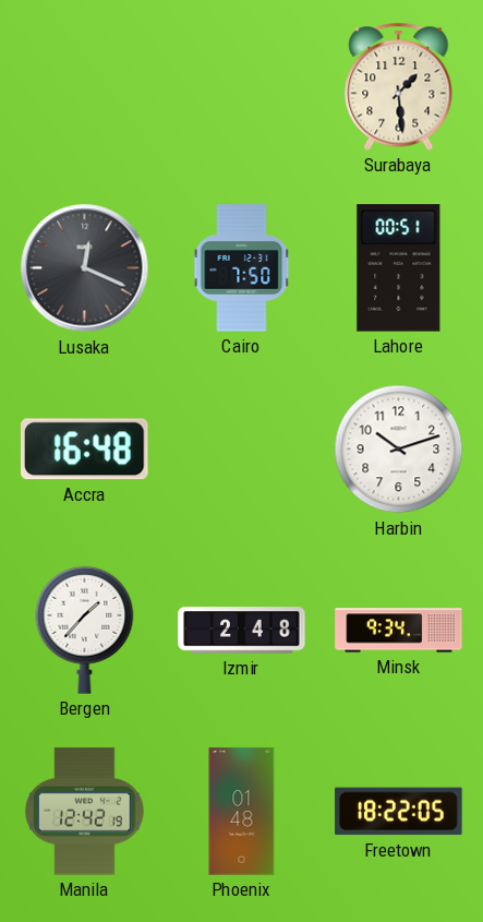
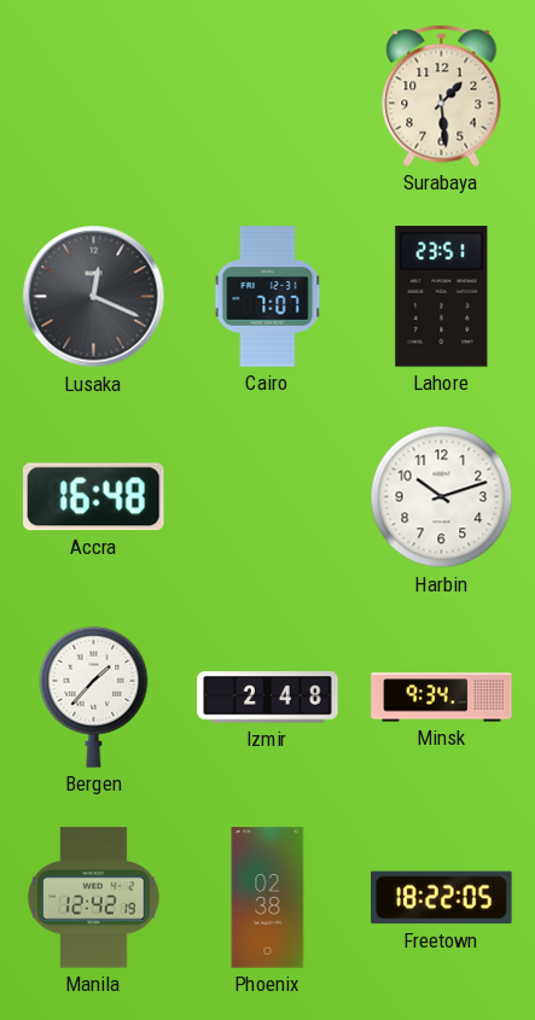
Cairo: 7:50 -> 7:07 (268, 297)
Lahore: 00:51 -> 23:51 (442, 297)
Phoenix: 01:48 -> 02:38 (268, 898)
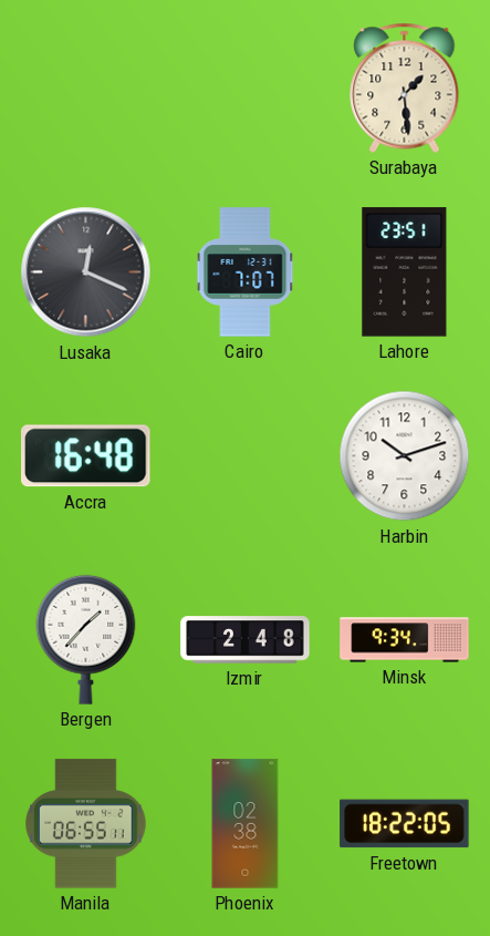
Manila: 12:42 -> 06:55 (86, 824)
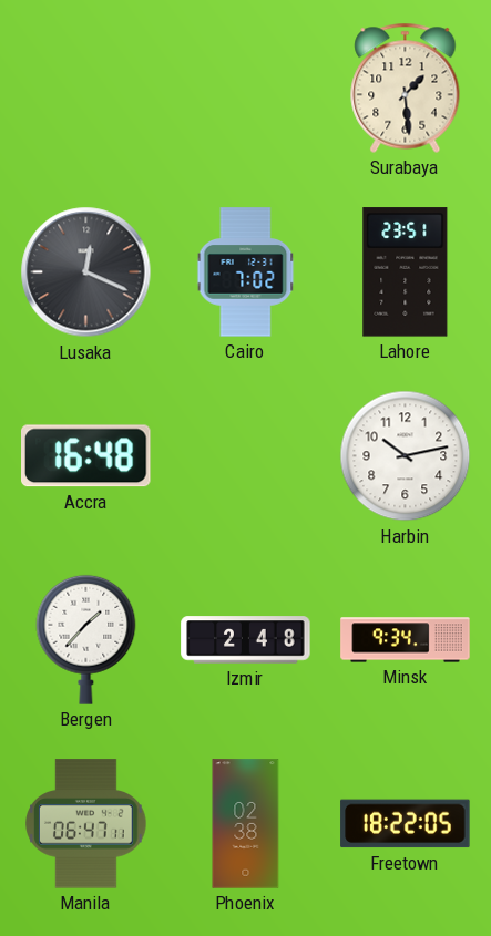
Cairo: 7:07 -> 7:02 (246, 272)
Harbin: 10:12 -> 10:13 (406, 456)
Manila: 06:55 -> 06:47 (86, 824)
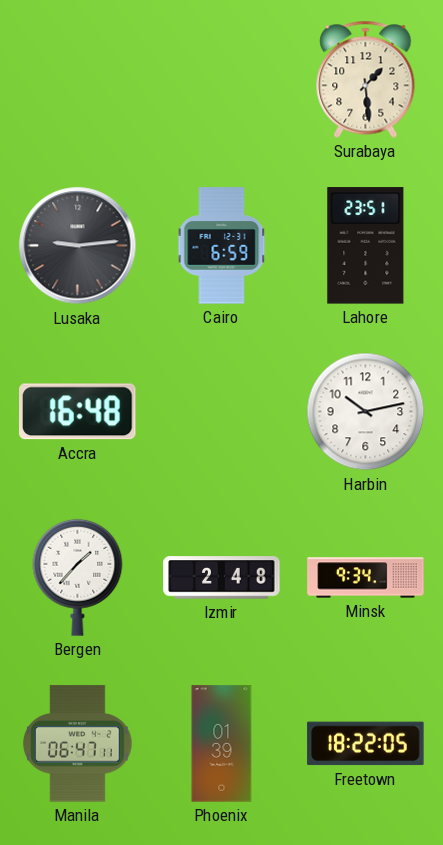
Lusaka: 12:19 -> 9:14 (78, 246)
Cairo: 7:02 -> 6:59 (222, 246)
Phoenix: 02:38 -> 01:39 (222, 744)
